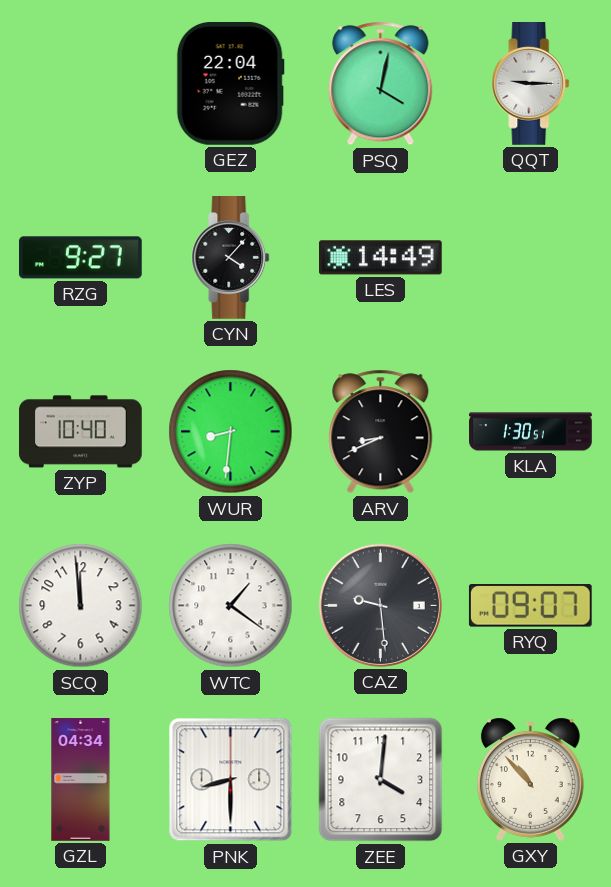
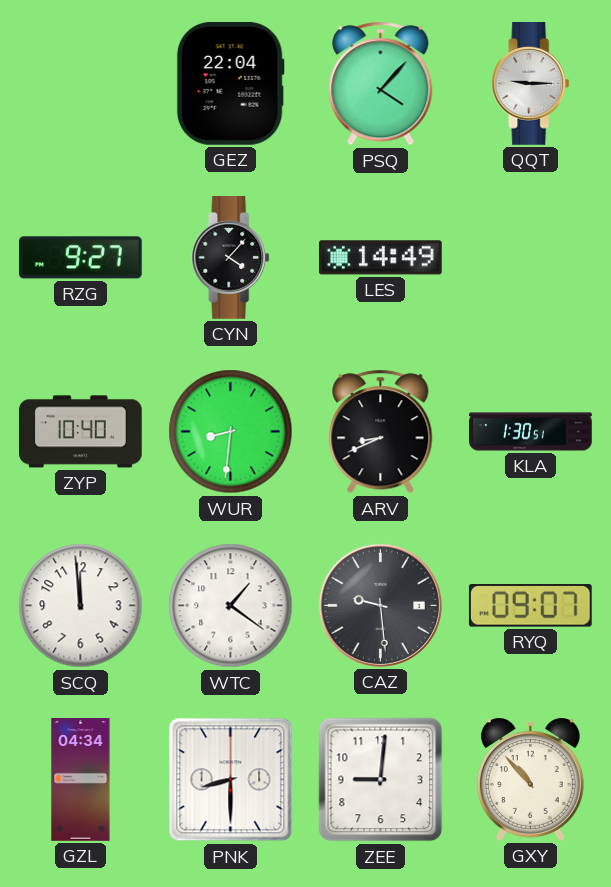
PSQ: 4:02 -> 4:07 (381, 84)
ZEE: 4:01 -> 9:01 (381, 780)
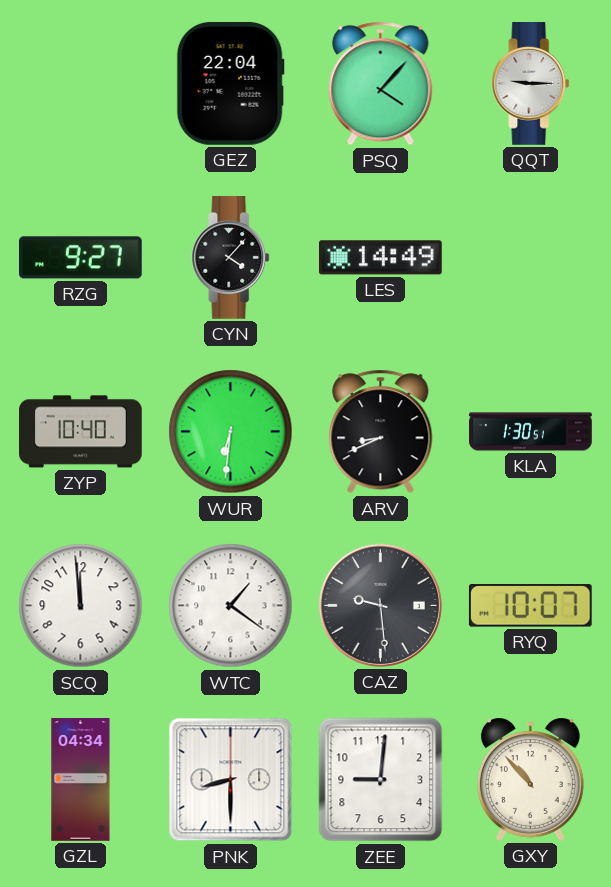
WUR: 8:31 -> 6:31 (231, 432)
RYQ: 09:07 -> 10:07 (530, 606)
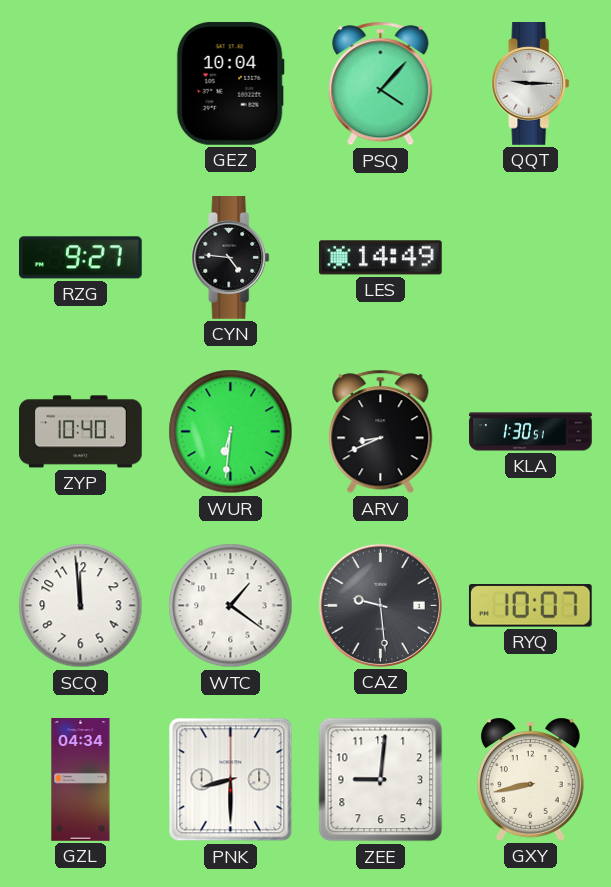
GEZ: 22:04 -> 10:04 (230, 84)
CYN: 4:07 -> 4:46 (231, 258)
GXY: 10:53 -> 8:43 (530, 779)
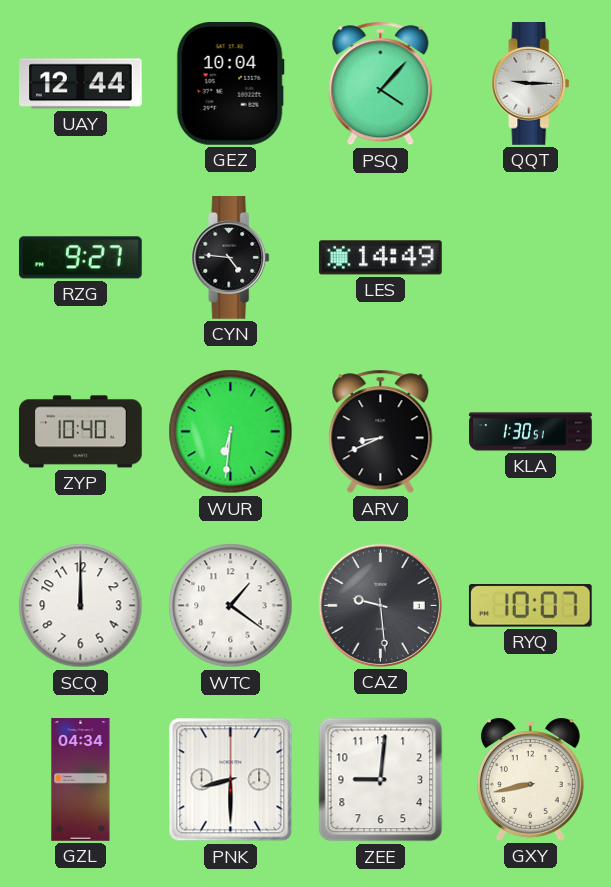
UAY: none -> 12:44 (81, 84)
SCQ: 11:59 -> 12:00 (81, 606)
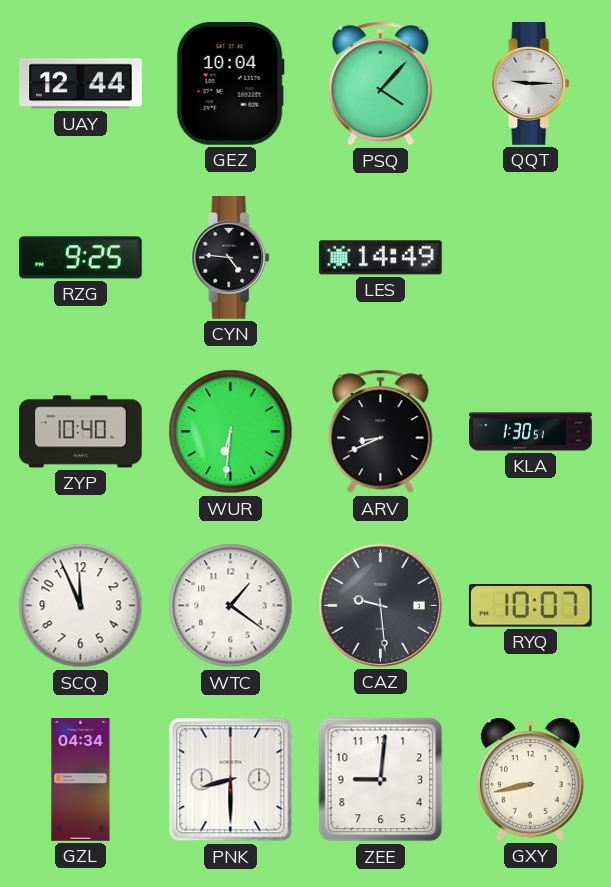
RZG: 9:27 -> 9:25 (81, 258)
SCQ: 12:00 -> 11:56 (81, 606)
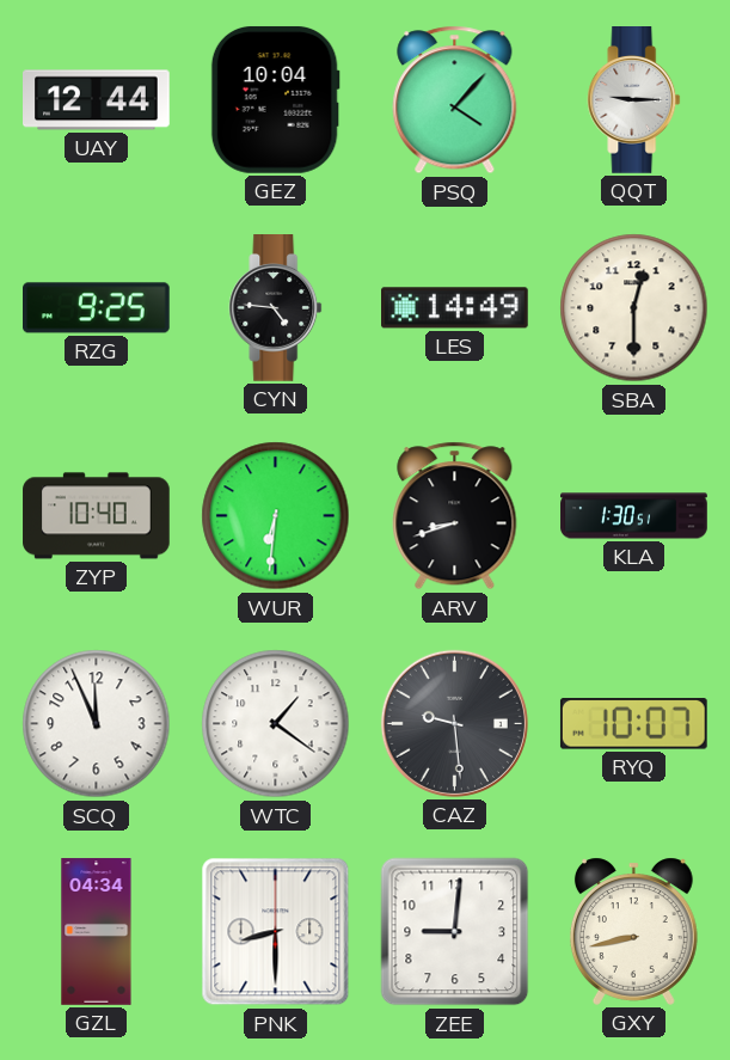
SBA: none -> 12:30 (634, 308)
ARV: 8:41 -> 8:42 (455, 516)
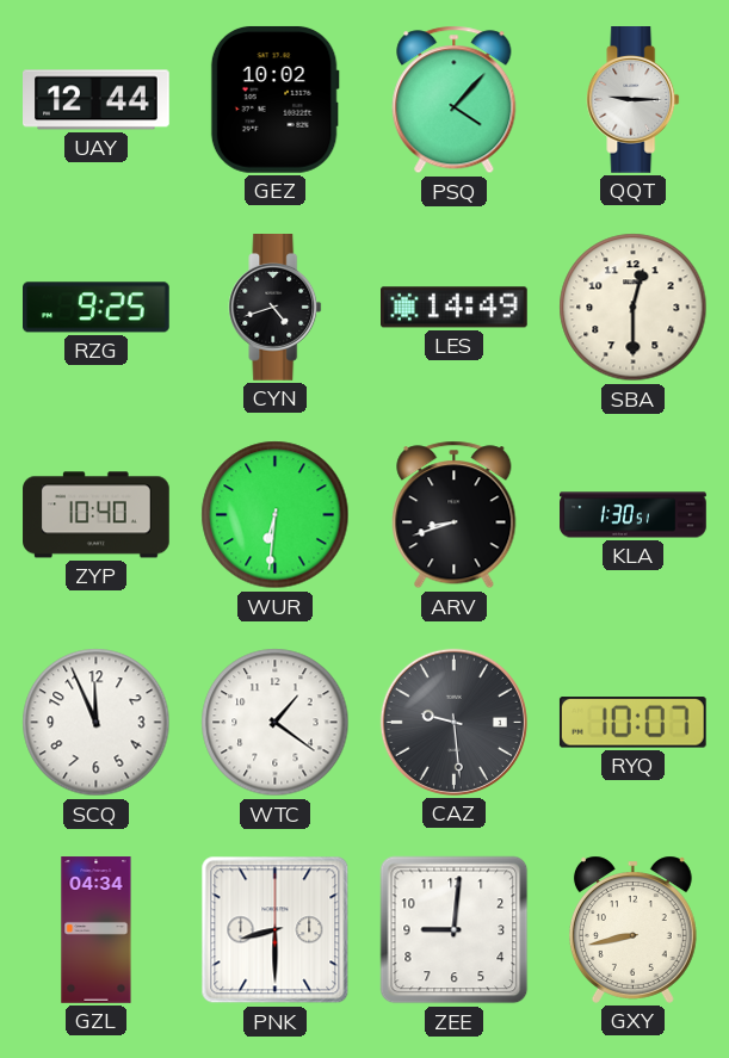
GEZ: 10:04 -> 10:02 (274, 100)
CYN: 4:46 -> 4:42 (276, 308)
